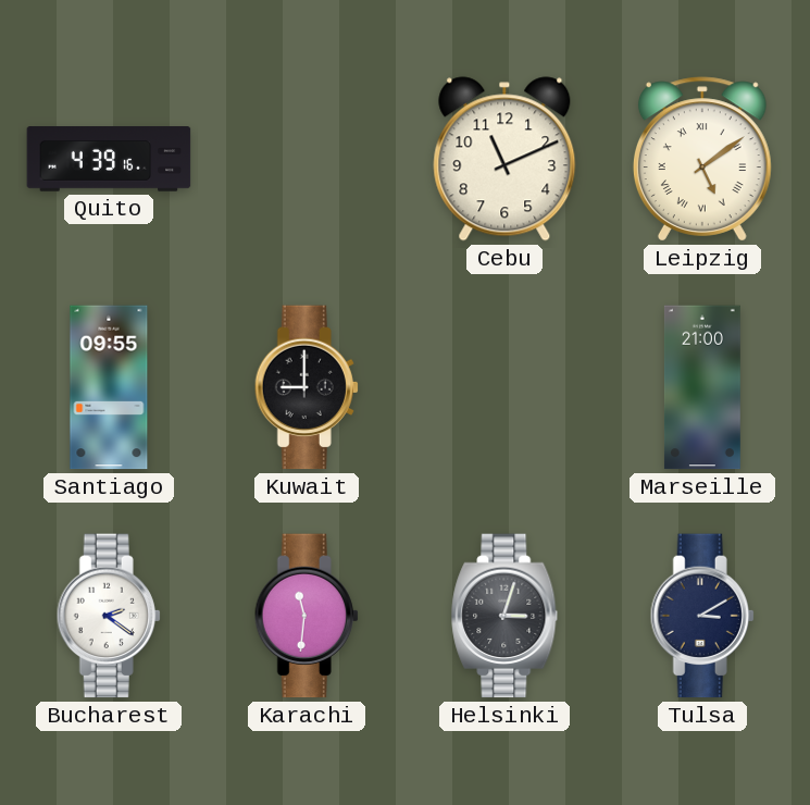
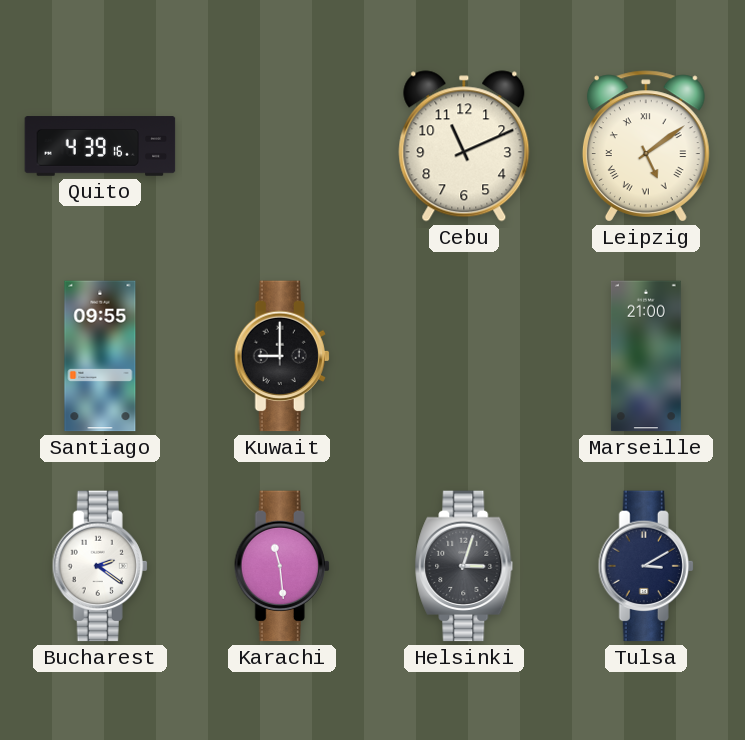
Karachi: 11:31 -> 11:29 (282, 566)
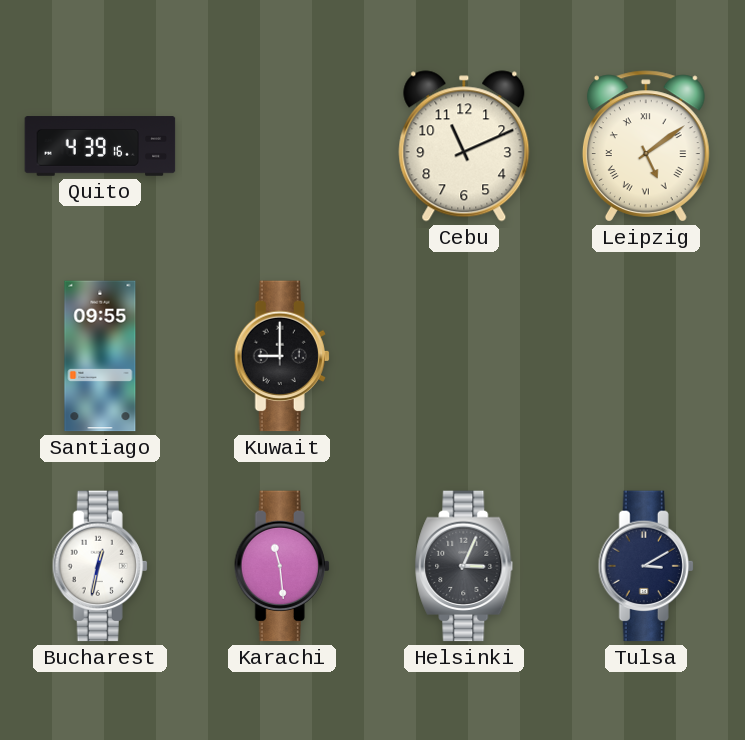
Marseille: 21:00 -> none (646, 356)
Bucharest: 2:21 -> 12:32 (100, 566)
Helsinki: 3:03 -> 3:04 (464, 566)
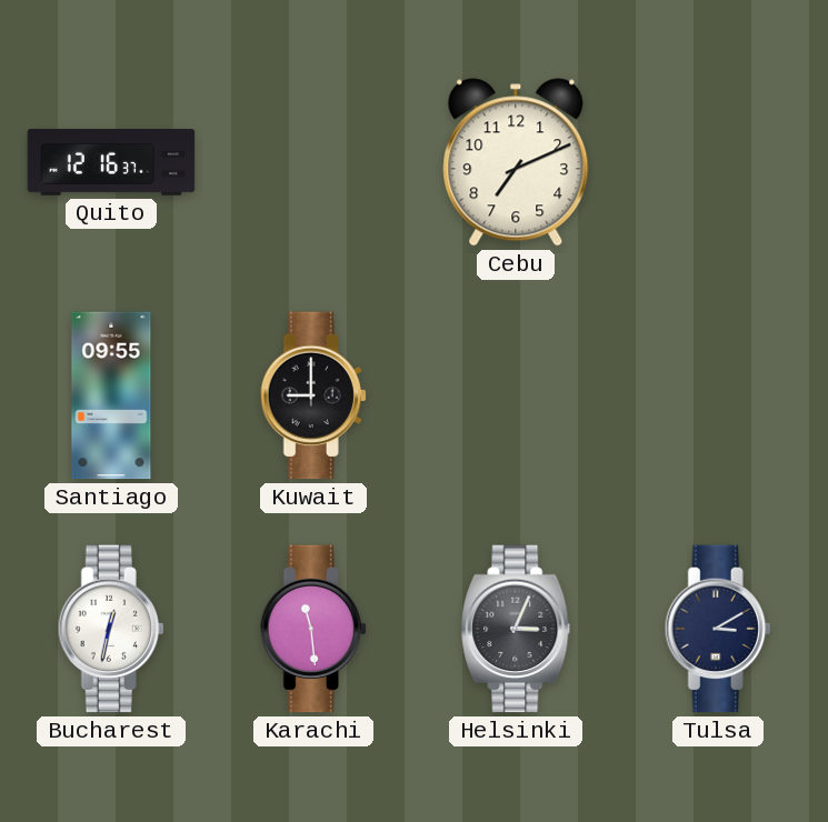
Quito: 4:39 -> 12:16 (111, 162)
Cebu: 11:11 -> 7:11 (516, 162)
Leipzig: 5:09 -> none (646, 146)
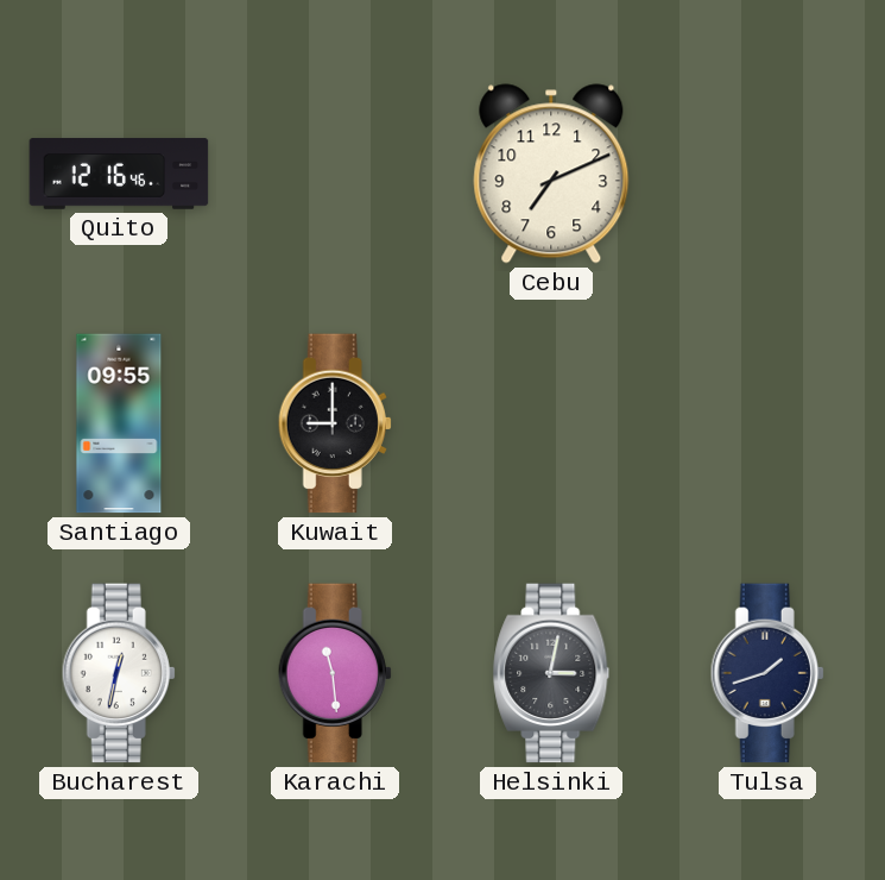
Quito: 12:16:37 -> 12:16:46 (119, 174)
Helsinki: 3:04 -> 3:02 (551, 673)
Tulsa: 3:10 -> 1:42 (767, 673)
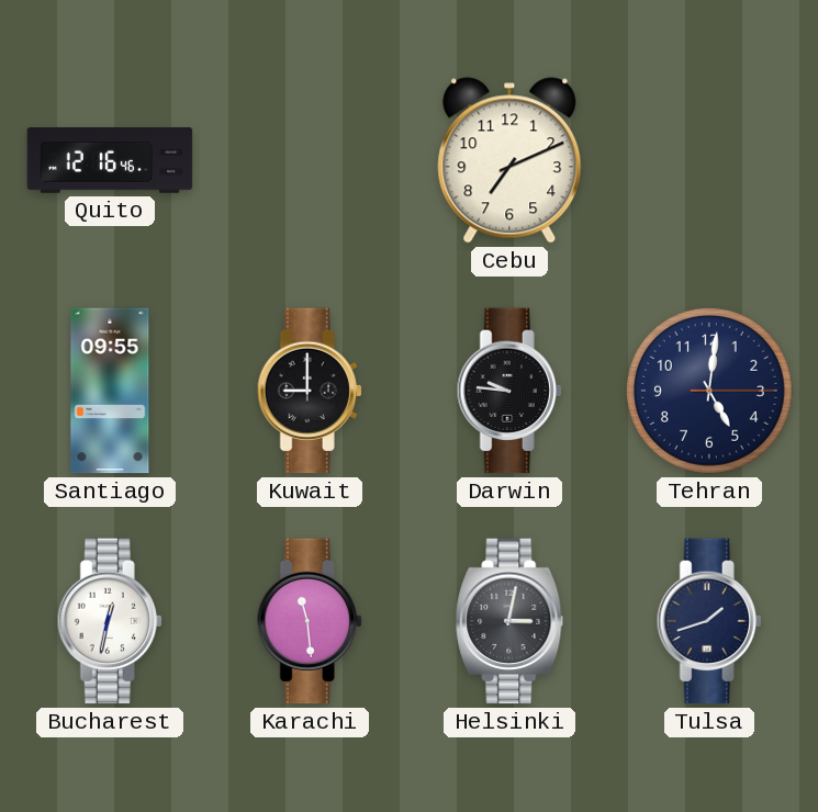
Darwin: none -> 9:46 (509, 391)
Tehran: none -> 5:01 (709, 391)
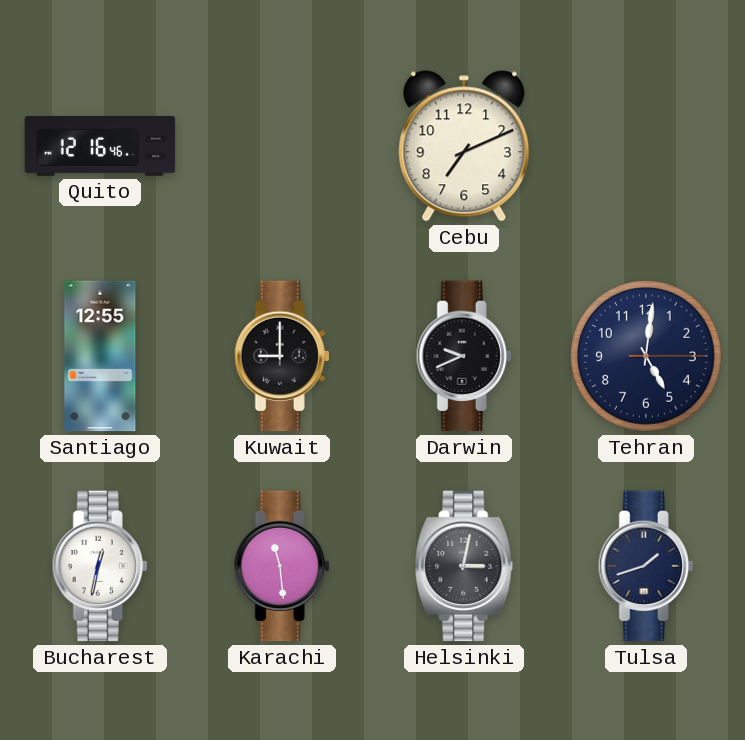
Santiago: 09:55 -> 12:55 (100, 356)
Darwin: 9:46 -> 9:41 (464, 356)
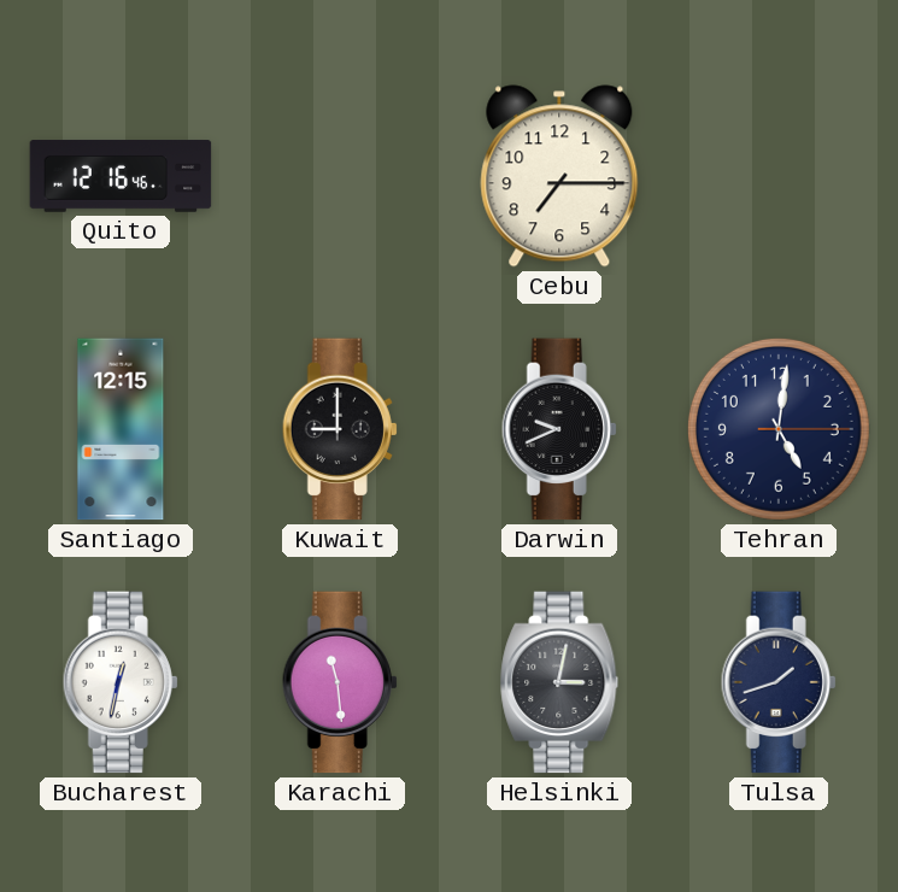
Cebu: 7:11 -> 7:15 (559, 176)
Santiago: 12:55 -> 12:15 (121, 429)
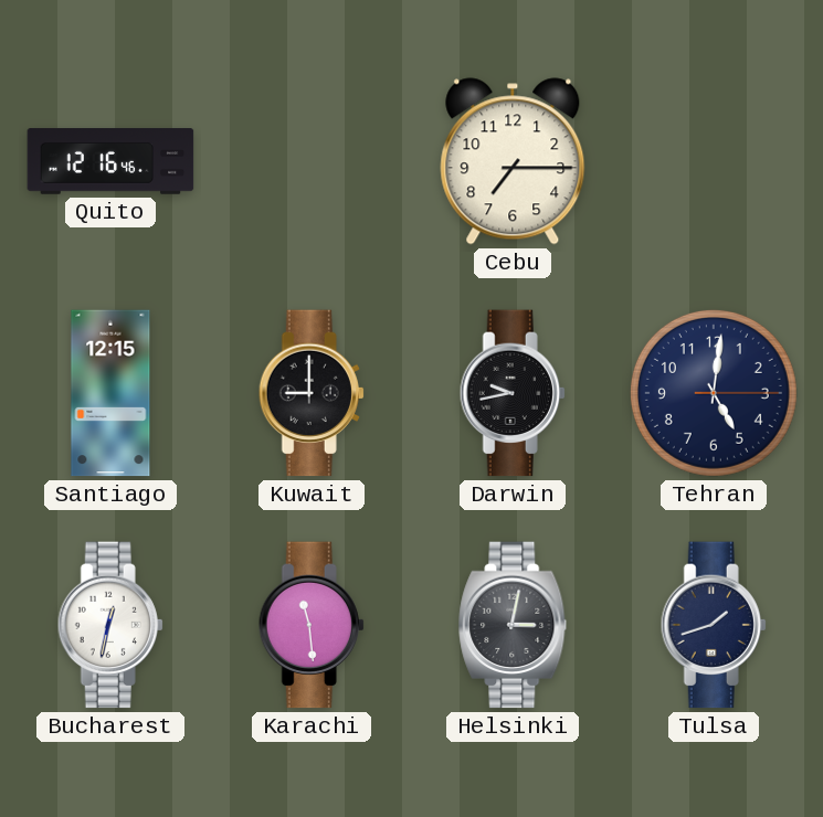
Darwin: 9:41 -> 9:43 (513, 393)
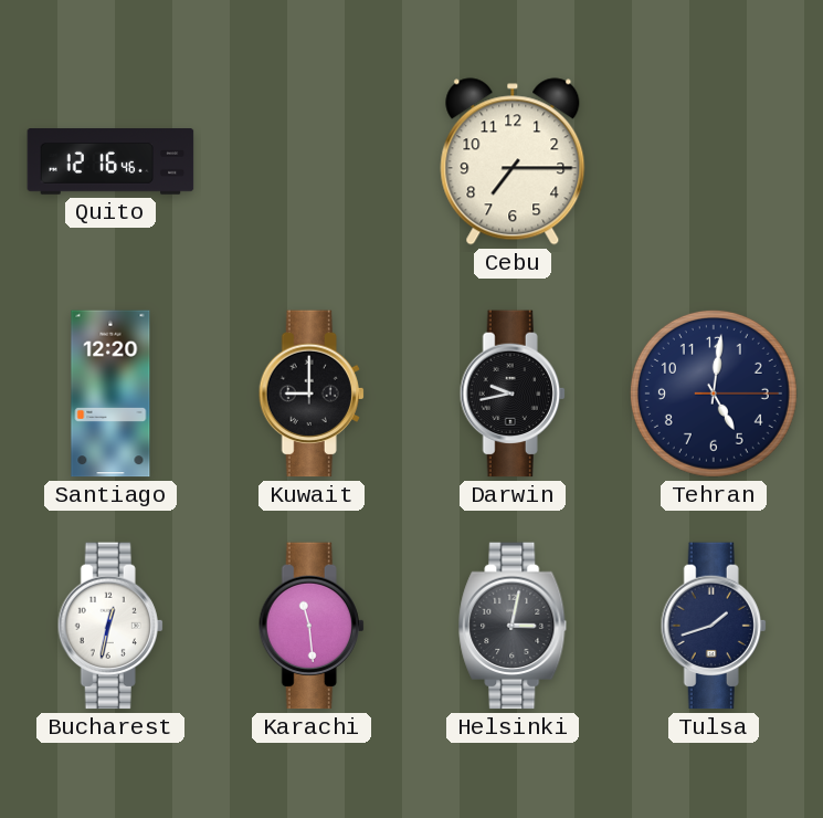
Santiago: 12:15 -> 12:20 (110, 394)
